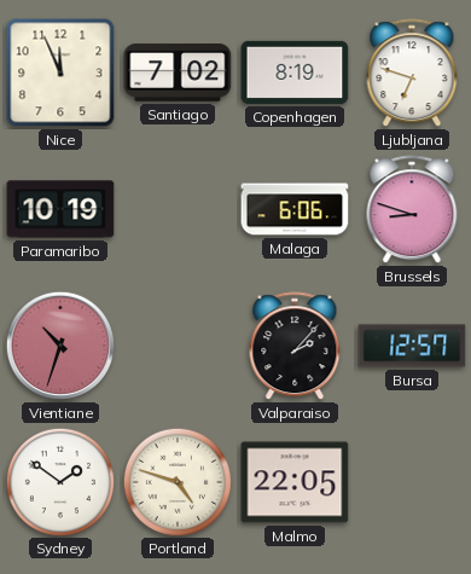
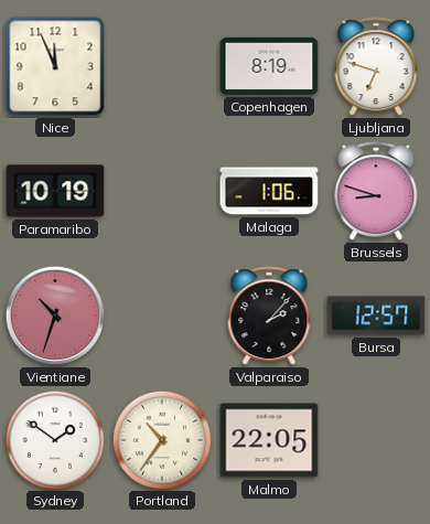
Santiago: 7:02 -> none (178, 73)
Malaga: 6:06 -> 1:06 (269, 191)
Portland: 4:48 -> 10:36 (161, 439)
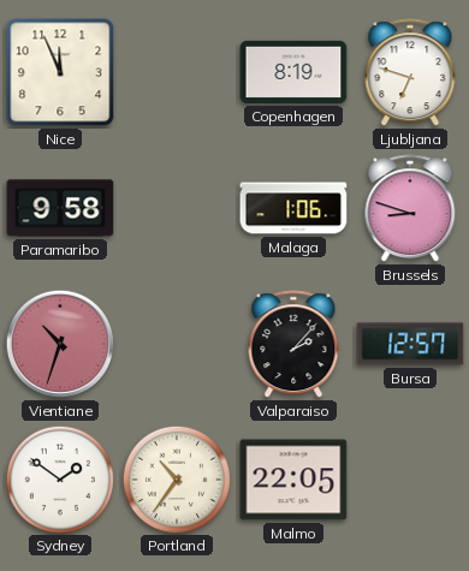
Paramaribo: 10:19 -> 9:58 (60, 208)
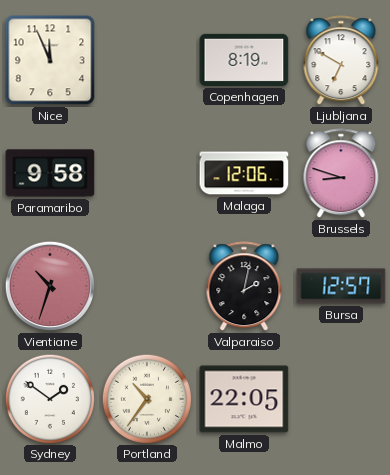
Ljubljana: 6:48 -> 6:50 (341, 61)
Malaga: 1:06 -> 12:06 (244, 173)
Valparaiso: 2:07 -> 2:02 (244, 287)
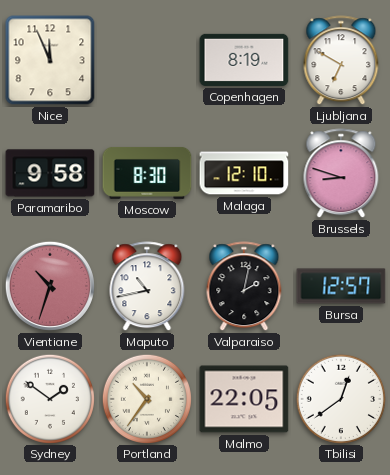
Moscow: none -> 8:30 (147, 173)
Malaga: 12:06 -> 12:10 (244, 173)
Maputo: none -> 10:43 (147, 287)
Tbilisi: none -> 12:39 (340, 398)
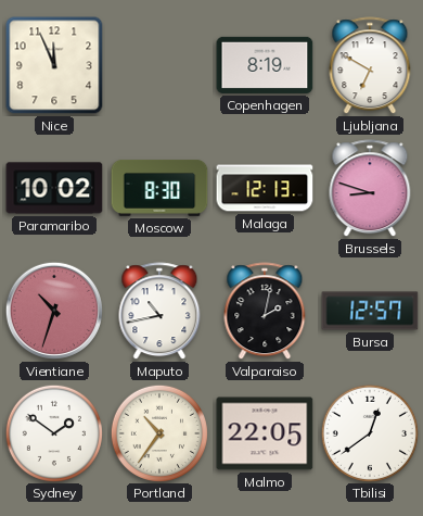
Paramaribo: 9:58 -> 10:02 (54, 188)
Malaga: 12:10 -> 12:13 (265, 188)
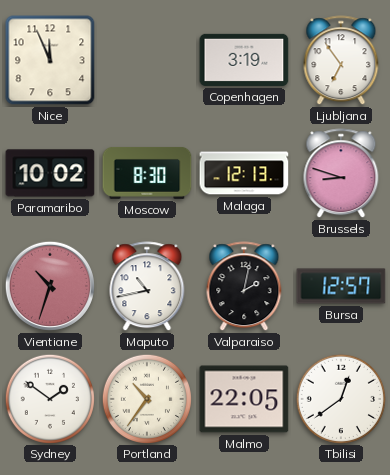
Copenhagen: 8:19 -> 3:19 (244, 60)
Ljubljana: 6:50 -> 6:54 (341, 61)
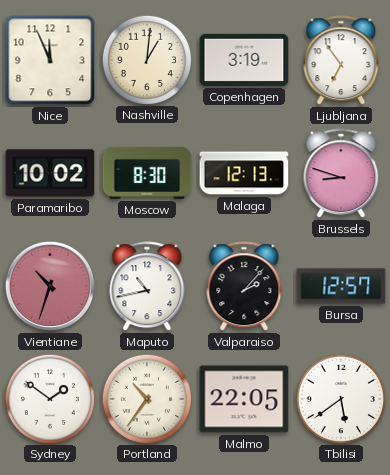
Nashville: none -> 1:01 (146, 59)
Valparaiso: 2:02 -> 2:07 (244, 287)
Tbilisi: 12:39 -> 5:39 (340, 398)
